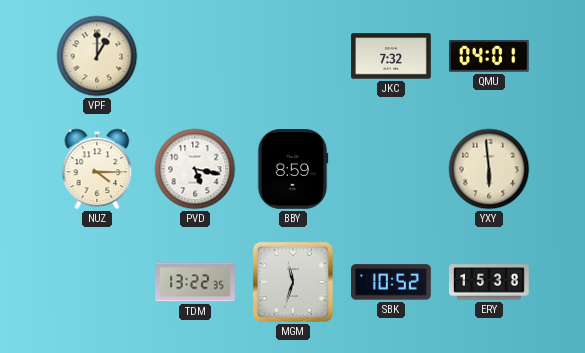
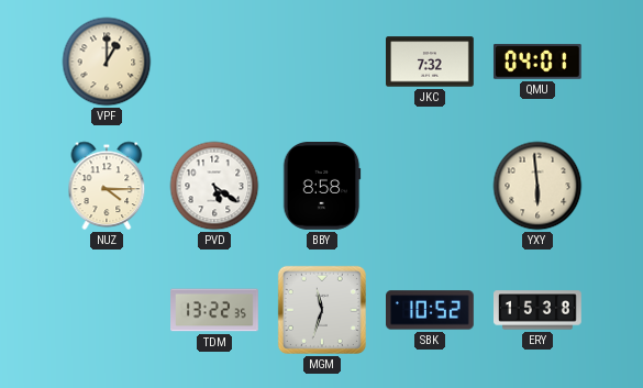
PVD: 5:17 -> 5:21 (214, 186)
BBY: 8:59 -> 8:58 (322, 187)
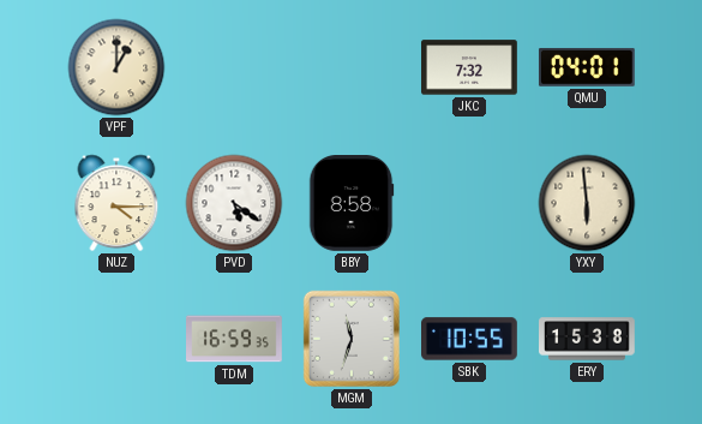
TDM: 13:22 -> 16:59 (235, 339)
SBK: 10:52 -> 10:55 (470, 339)
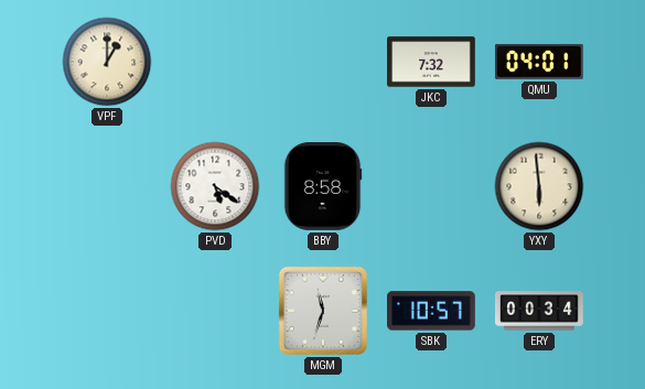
NUZ: 4:15 -> none (116, 203)
TDM: 16:59 -> none (235, 339)
SBK: 10:55 -> 10:57 (432, 311)
ERY: 15:38 -> 00:34 (540, 311)
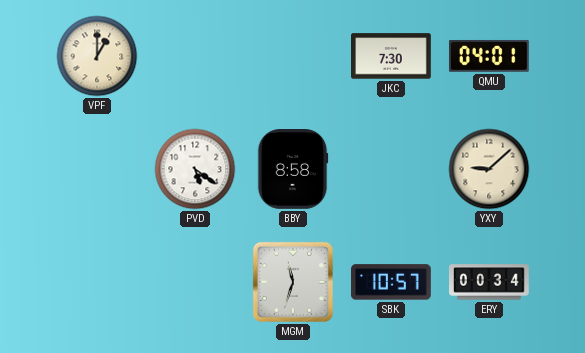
JKC: 7:32 -> 7:30 (392, 56)
YXY: 5:59 -> 9:08 (489, 169)
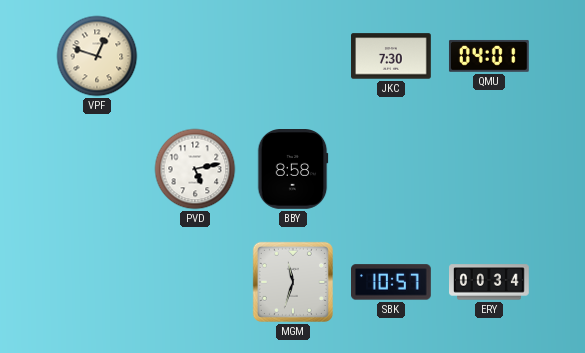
VPF: 1:00 -> 12:48 (97, 56)
PVD: 5:21 -> 5:13 (195, 169)
YXY: 9:08 -> none (489, 169)
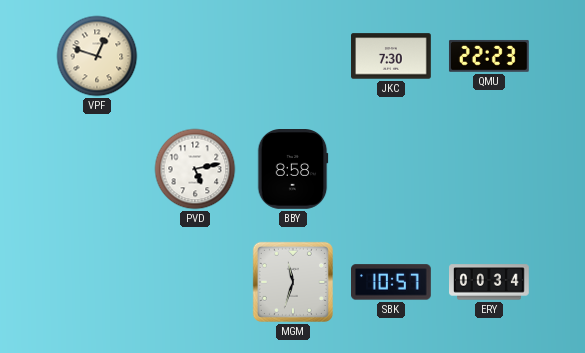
QMU: 04:01 -> 22:23 (489, 56)
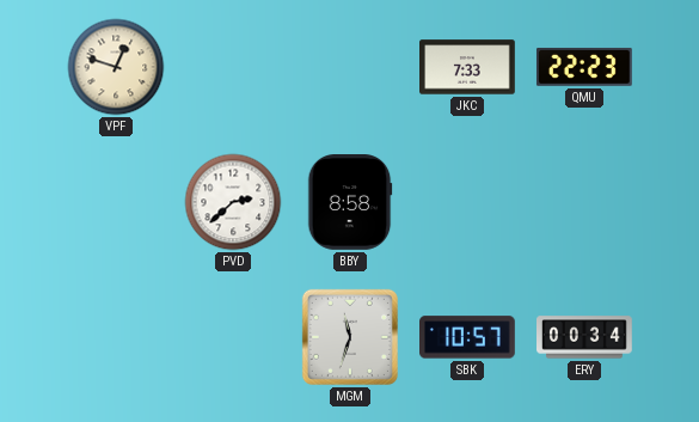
JKC: 7:30 -> 7:33 (468, 67)
PVD: 5:13 -> 2:38 (233, 202)
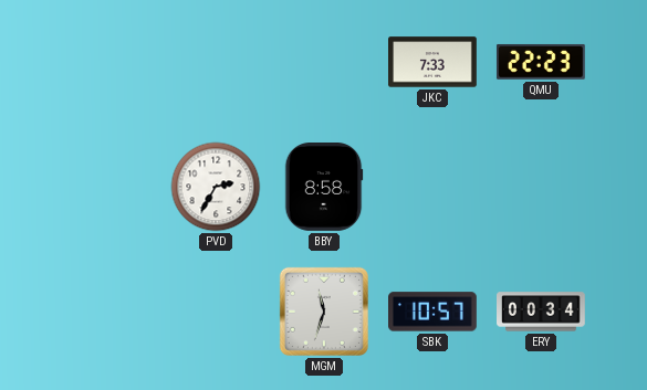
VPF: 12:48 -> none (116, 67)
PVD: 2:38 -> 2:35 (216, 187)
